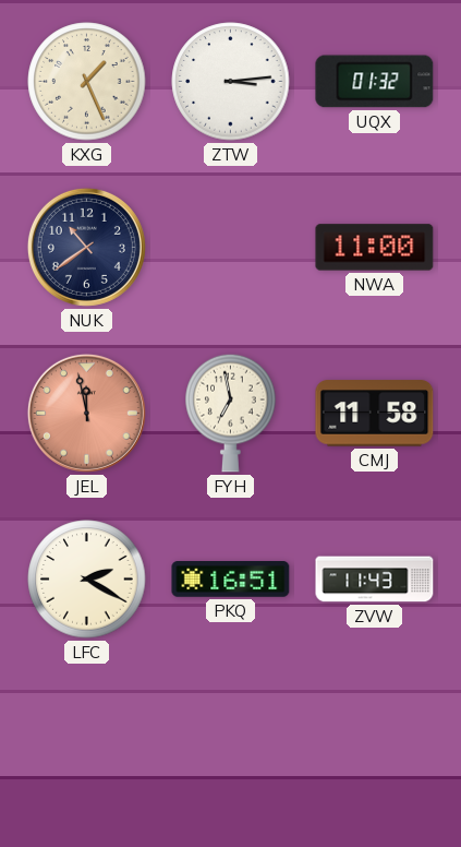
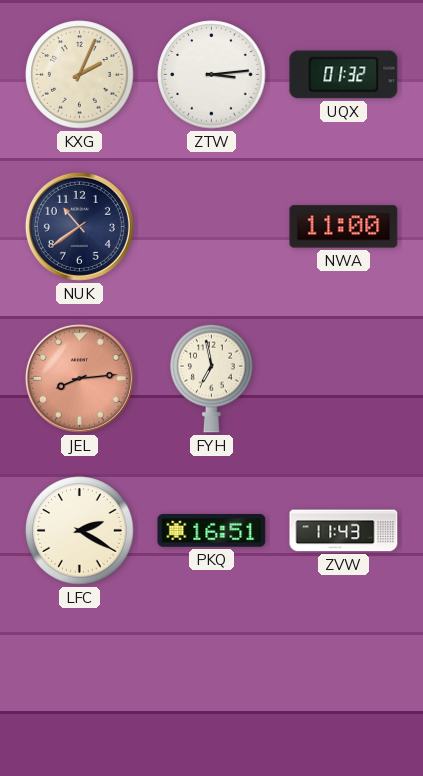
KXG: 1:26 -> 2:04 (80, 75)
JEL: 11:58 -> 8:14 (79, 378)
CMJ: 11:58 -> none (375, 414)
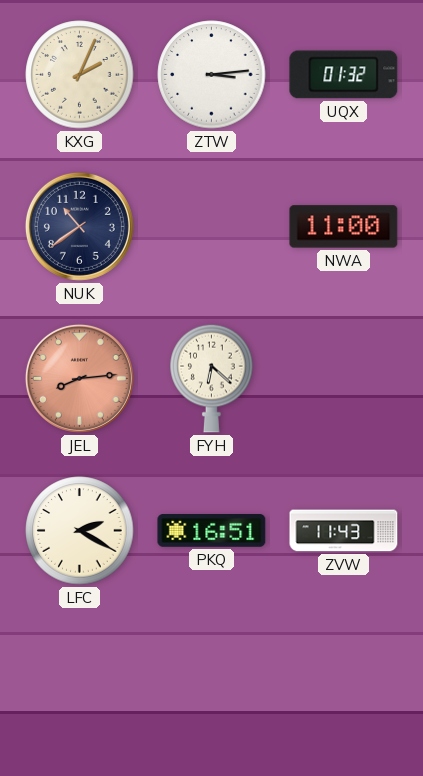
FYH: 6:58 -> 6:22 (212, 378)
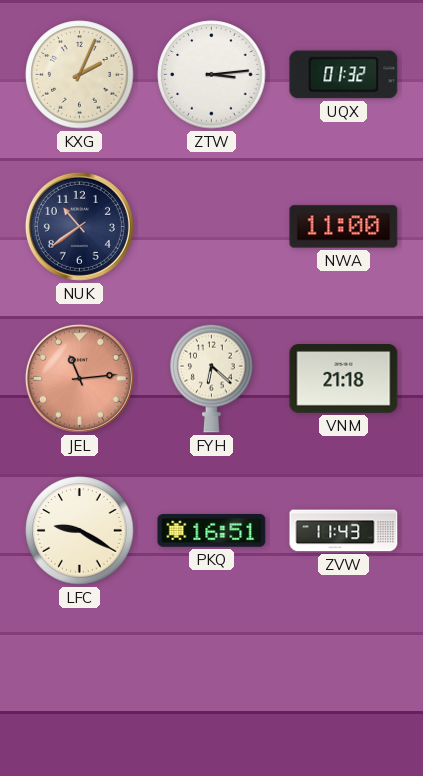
JEL: 8:14 -> 11:14 (79, 378)
VNM: none -> 21:18 (344, 379)
LFC: 2:20 -> 9:20 (80, 531)
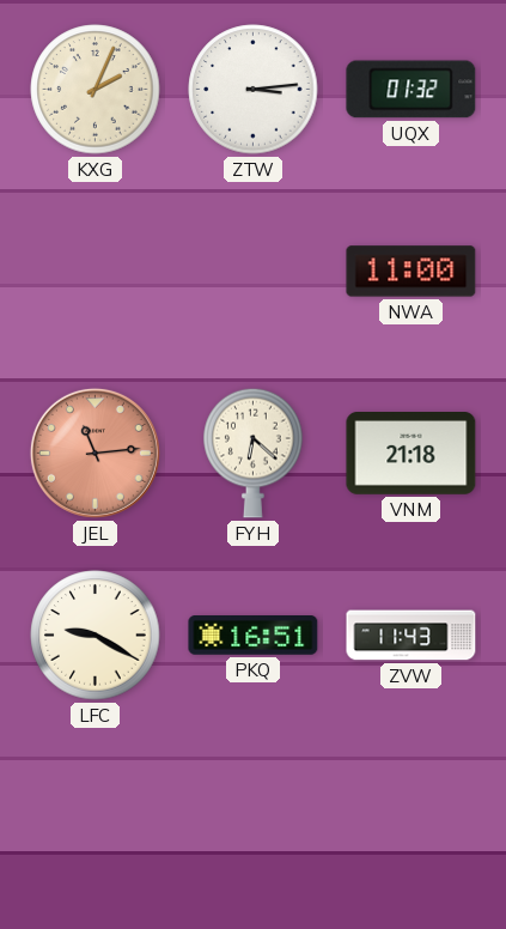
NUK: 10:39 -> none (79, 226)
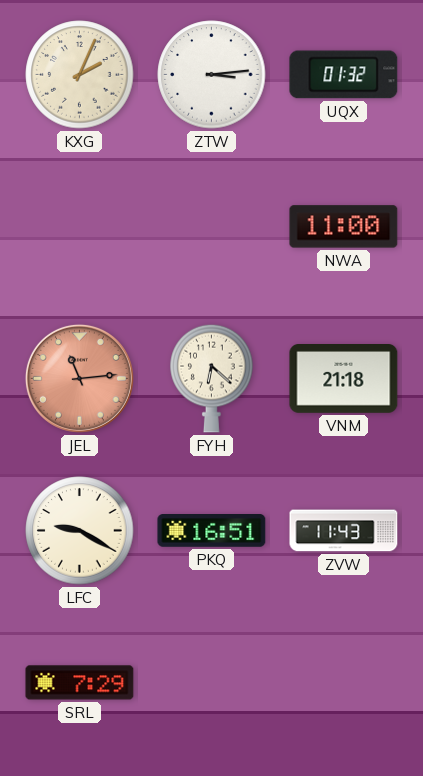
SRL: none -> 7:29 (80, 683)
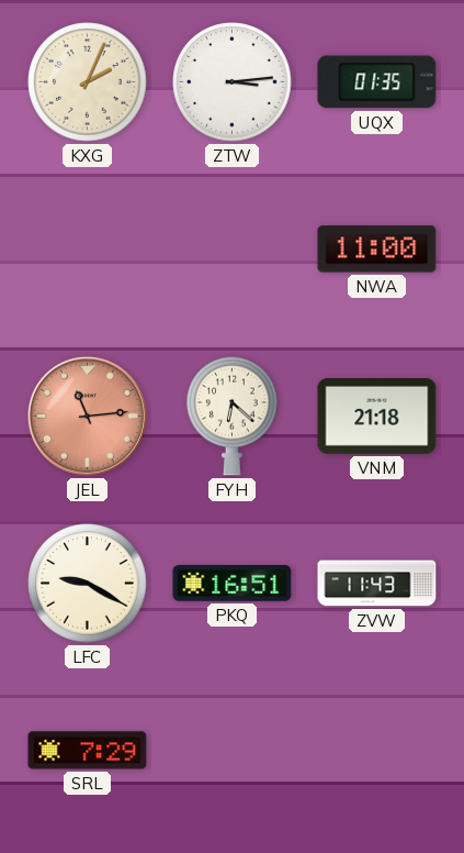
UQX: 01:32 -> 01:35 (377, 82)
